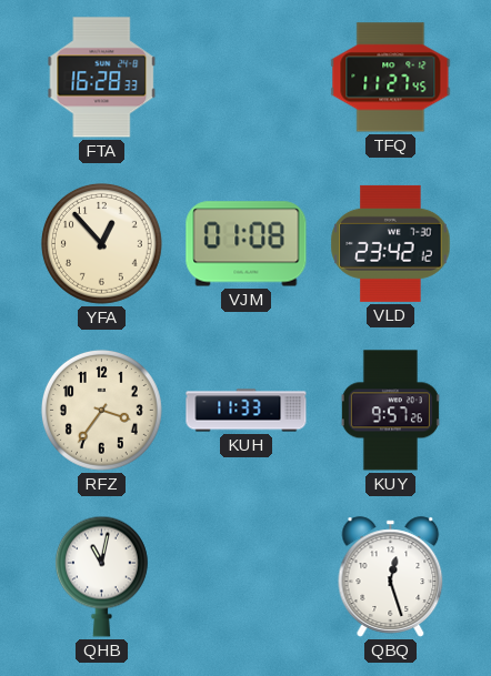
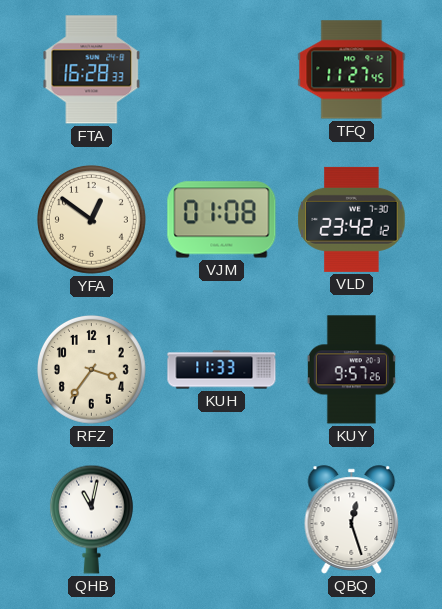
YFA: 12:53 -> 12:51 (91, 219)
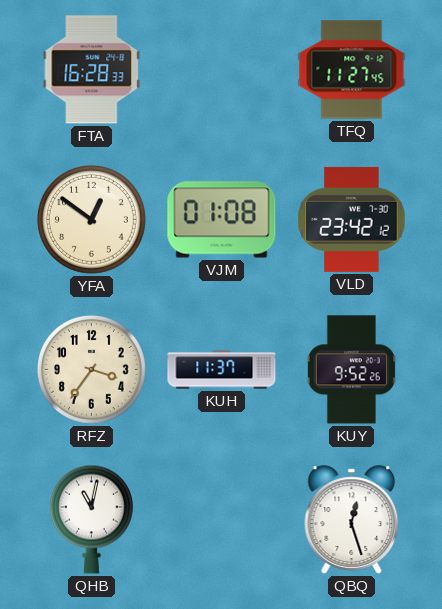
KUH: 11:33 -> 11:37 (222, 370)
KUY: 9:57 -> 9:52 (351, 370)
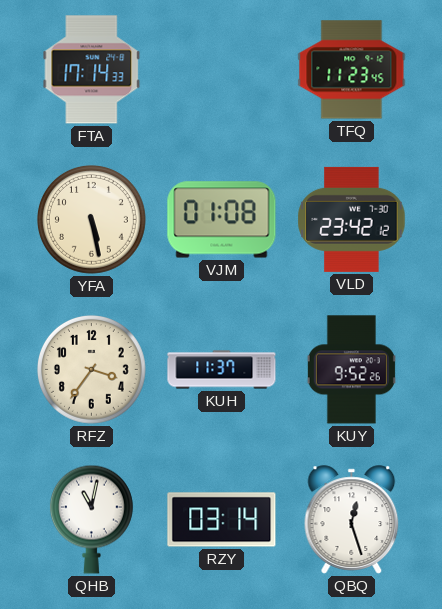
FTA: 16:28 -> 17:14 (92, 70)
TFQ: 11:27 -> 11:23 (352, 70)
YFA: 12:51 -> 5:28 (91, 219)
RZY: none -> 03:14 (222, 520)
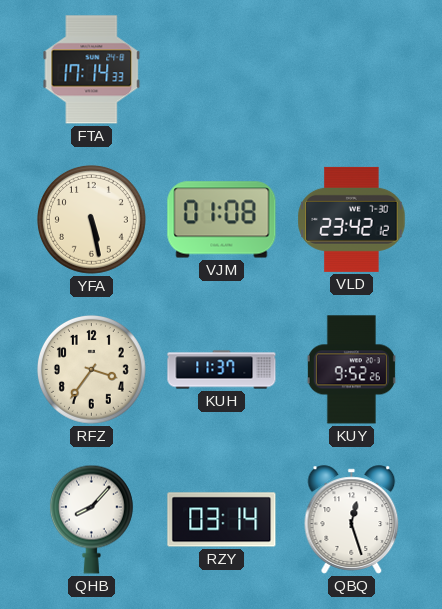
TFQ: 11:23 -> none (352, 70)
QHB: 11:02 -> 8:07 (91, 519)
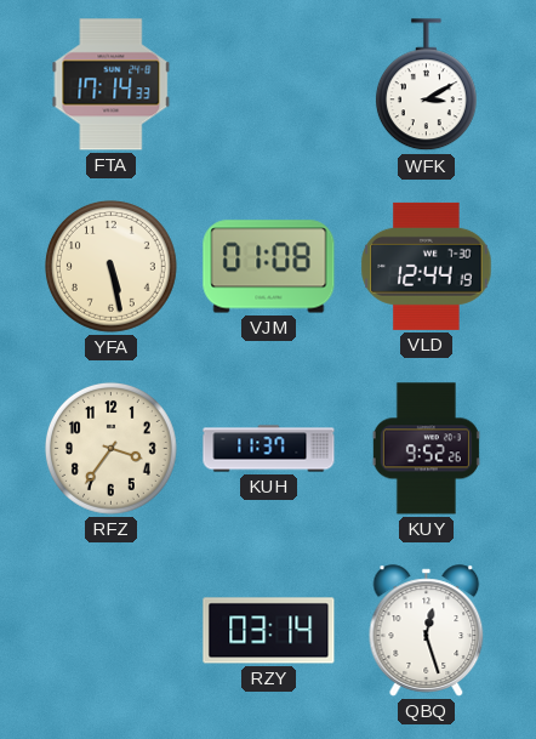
WFK: none -> 3:10 (426, 85)
VLD: 23:42 -> 12:44 (427, 266)
QHB: 8:07 -> none (91, 519)
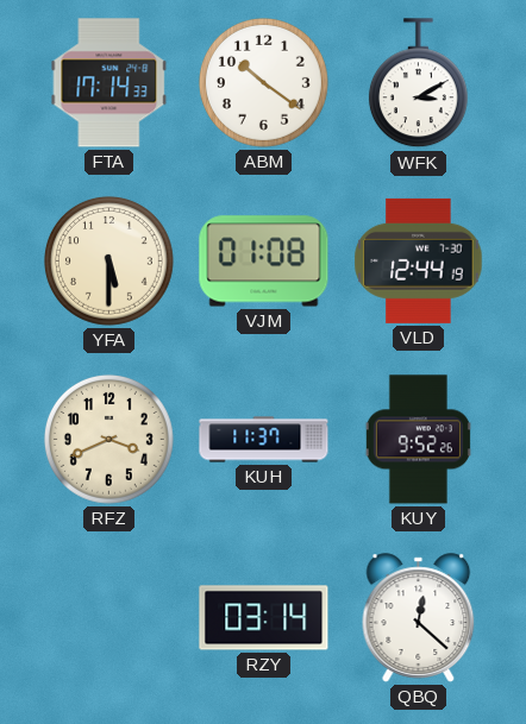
ABM: none -> 10:21 (263, 82)
YFA: 5:28 -> 5:30 (108, 260)
RFZ: 3:36 -> 3:41 (108, 439)
QBQ: 12:27 -> 12:22 (419, 618)
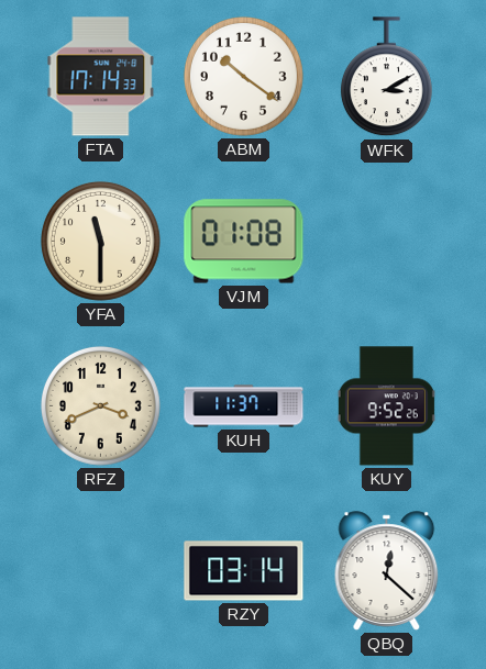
YFA: 5:30 -> 11:30 (100, 241)
VLD: 12:44 -> none (419, 260)
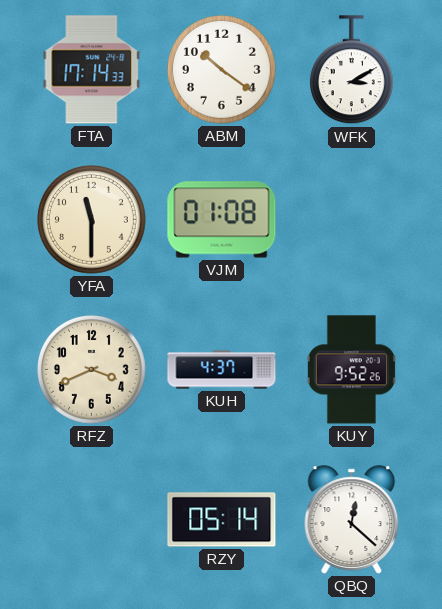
KUH: 11:37 -> 4:37 (222, 370)
RZY: 03:14 -> 05:14 (222, 520)
